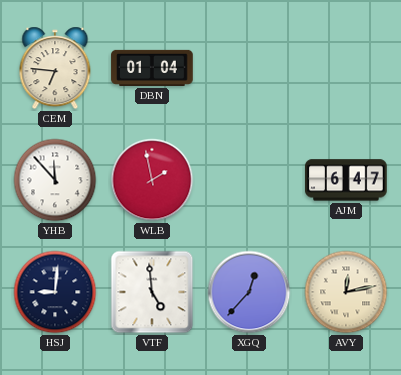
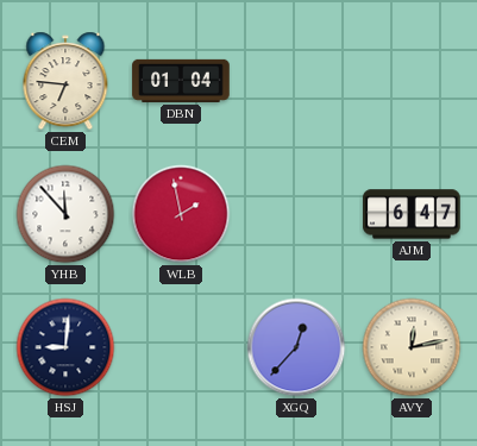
VTF: 4:59 -> none (152, 292)
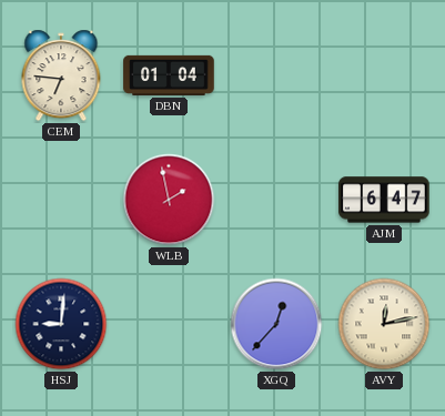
YHB: 11:53 -> none (65, 214)
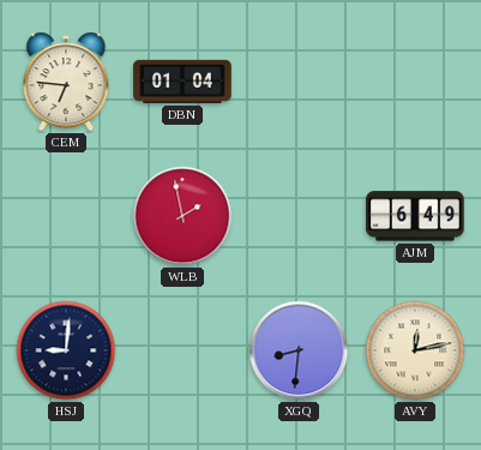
AJM: 6:47 -> 6:49 (415, 216)
XGQ: 12:37 -> 8:31 (299, 350)
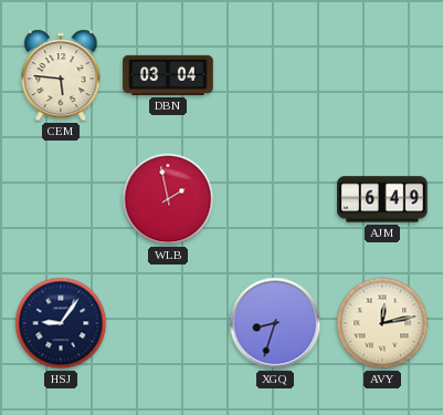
CEM: 6:46 -> 5:46 (61, 75)
DBN: 01:04 -> 03:04 (168, 75)
HSJ: 9:01 -> 9:06 (61, 323)
XGQ: 8:31 -> 8:33 (275, 323)
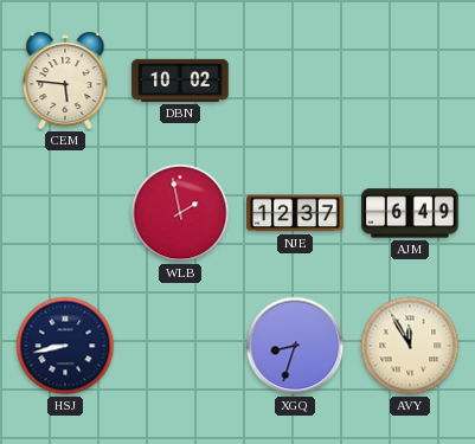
DBN: 03:04 -> 10:02 (180, 81)
NJE: none -> 12:37 (295, 213)
HSJ: 9:06 -> 8:43 (65, 346)
AVY: 12:13 -> 11:55 (410, 346)
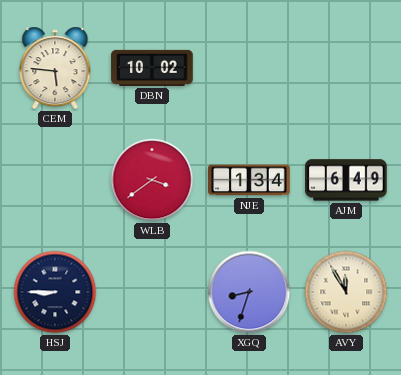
WLB: 1:58 -> 3:39 (152, 180)
NJE: 12:37 -> 1:34 (249, 180)
HSJ: 8:43 -> 8:45 (55, 292)
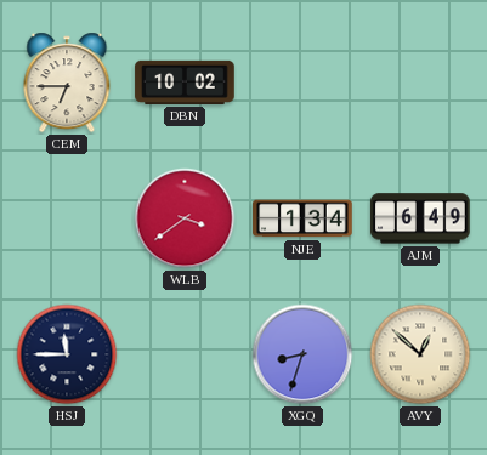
CEM: 5:46 -> 6:45 (67, 83)
HSJ: 8:45 -> 11:45 (67, 354)
AVY: 11:55 -> 12:52 (420, 354)
